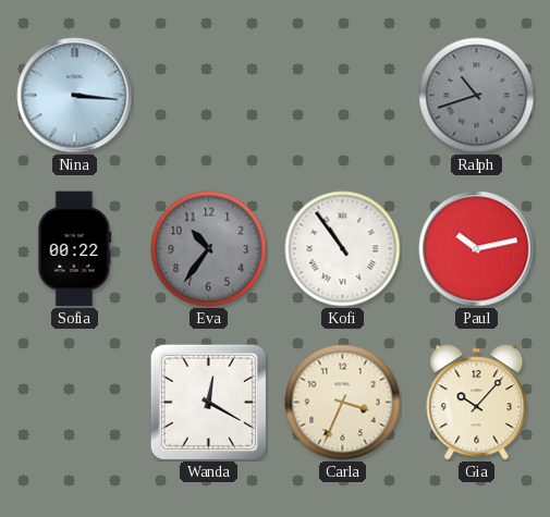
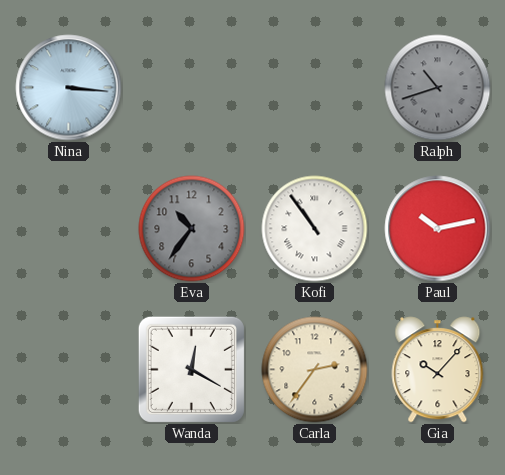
Sofia: 00:22 -> none (75, 249)
Carla: 3:34 -> 2:36 (315, 370)
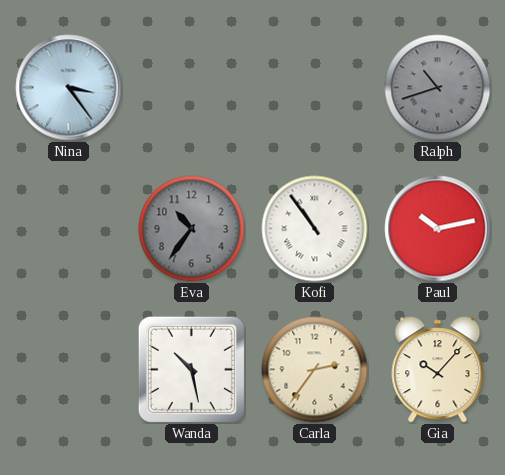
Nina: 3:16 -> 3:24 (69, 88)
Wanda: 12:20 -> 10:28 (191, 369)
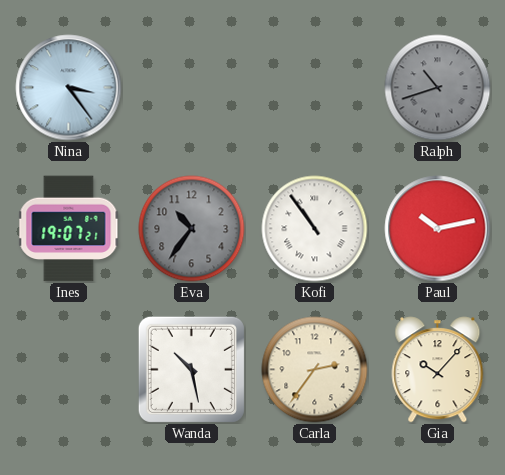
Ines: none -> 19:07 (69, 229)
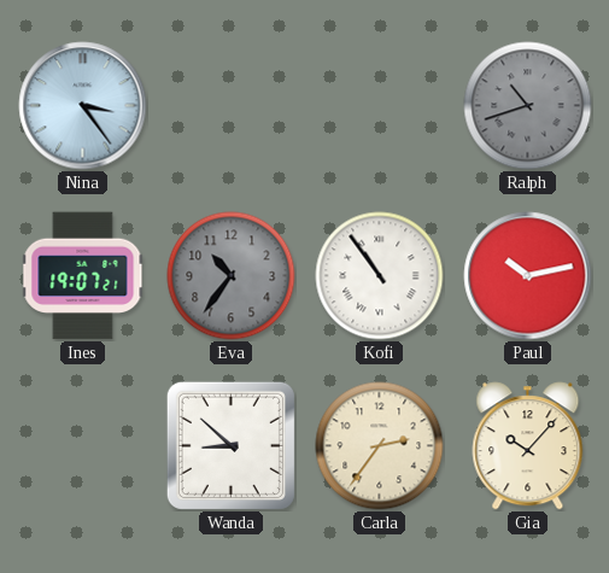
Wanda: 10:28 -> 8:52 (230, 445)
